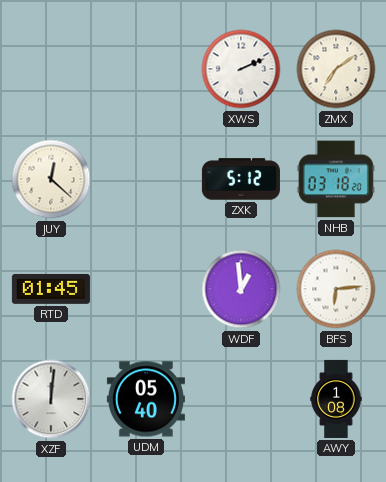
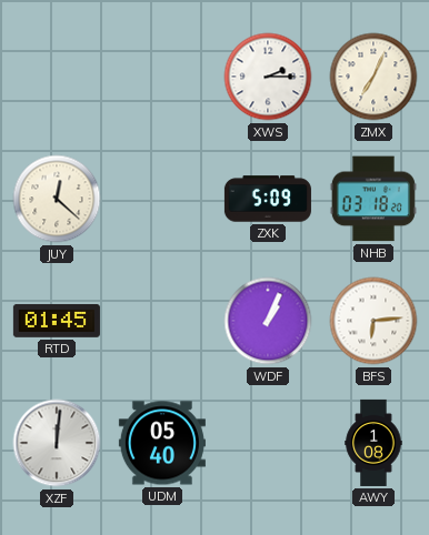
XWS: 2:11 -> 2:15 (268, 77)
ZMX: 7:09 -> 7:04 (373, 77)
ZXK: 5:12 -> 5:09 (268, 199)
WDF: 12:59 -> 1:04 (268, 321)
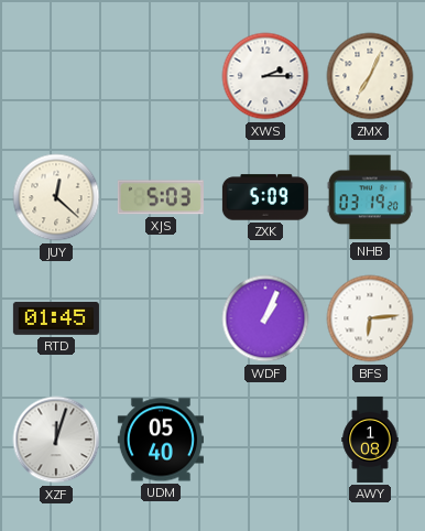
XJS: none -> 5:03 (161, 197)
NHB: 03:18 -> 03:19 (370, 197)
XZF: 12:01 -> 12:03 (56, 440)
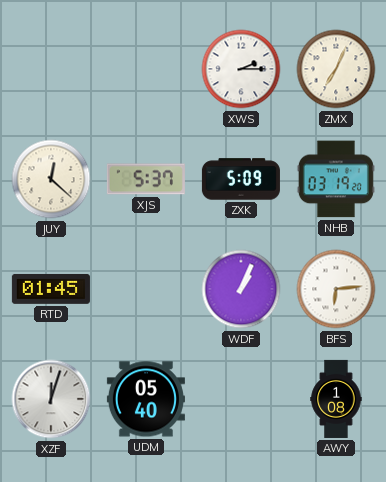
XJS: 5:03 -> 5:37 (146, 179)
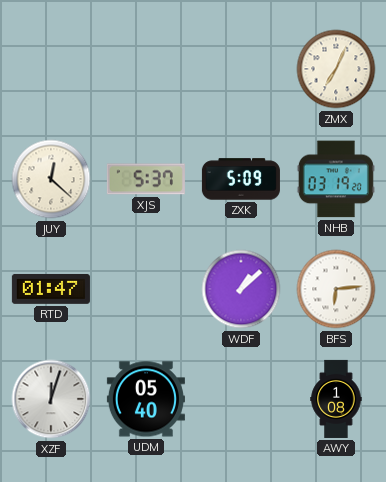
XWS: 2:15 -> none (241, 69)
RTD: 01:45 -> 01:47 (51, 289)
WDF: 1:04 -> 1:08 (241, 289)
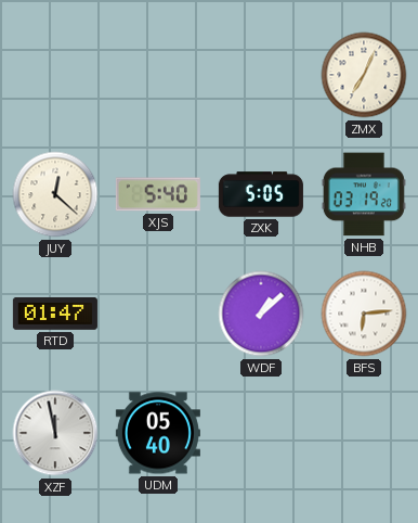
XJS: 5:37 -> 5:40 (158, 194)
ZXK: 5:09 -> 5:05 (261, 194)
XZF: 12:03 -> 11:58 (55, 433)
AWY: 1:08 -> none (336, 399)
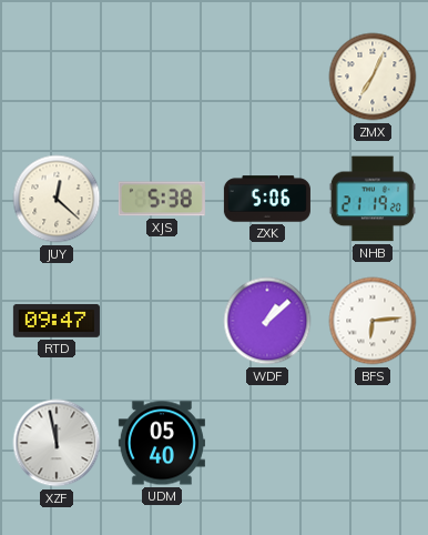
XJS: 5:40 -> 5:38 (162, 199)
ZXK: 5:05 -> 5:06 (267, 199)
NHB: 03:19 -> 21:19 (373, 199)
RTD: 01:47 -> 09:47 (57, 321)
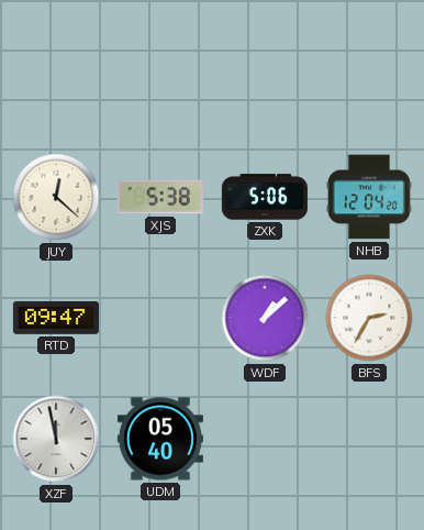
ZMX: 7:04 -> none (373, 77)
NHB: 21:19 -> 12:04 (369, 197)
BFS: 6:14 -> 2:35 (369, 318)
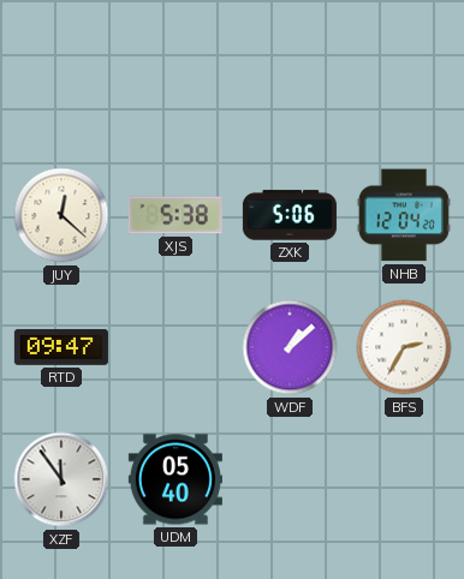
XZF: 11:58 -> 11:54 (61, 479)
